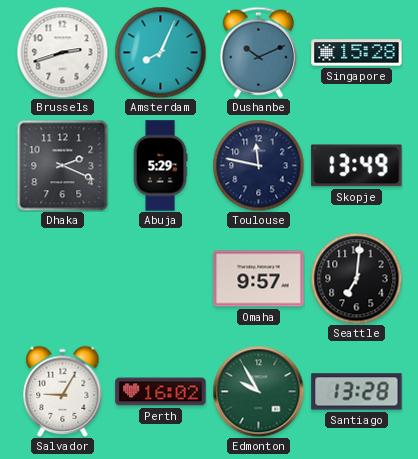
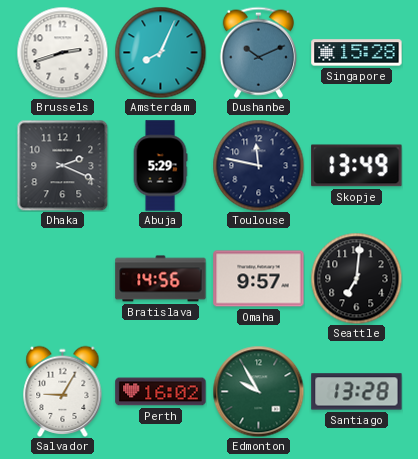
Bratislava: none -> 14:56 (161, 279)
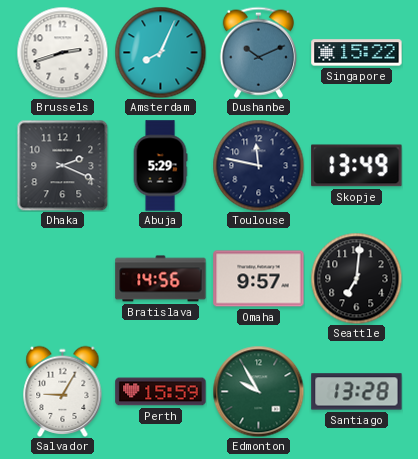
Singapore: 15:28 -> 15:22 (357, 53)
Perth: 16:02 -> 15:59 (161, 392)
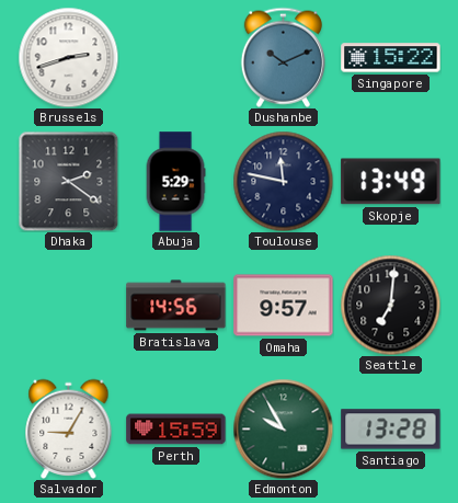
Amsterdam: 8:04 -> none (160, 52)
Dhaka: 2:19 -> 2:21 (68, 181)
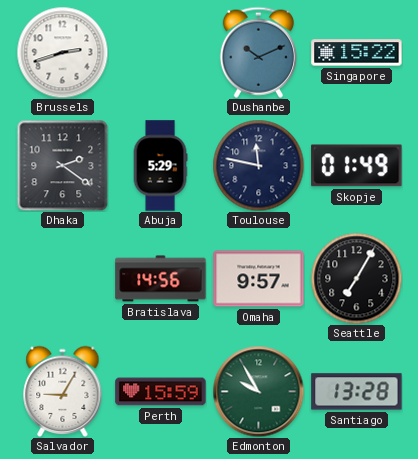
Skopje: 13:49 -> 01:49 (357, 166)
Seattle: 7:01 -> 7:05 (356, 278)
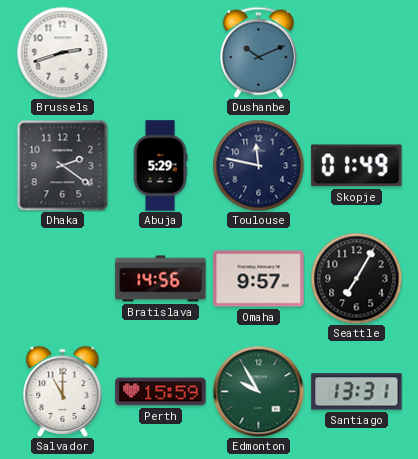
Singapore: 15:22 -> none (357, 53)
Salvador: 9:05 -> 11:00 (63, 391)
Santiago: 13:28 -> 13:31 (357, 392)
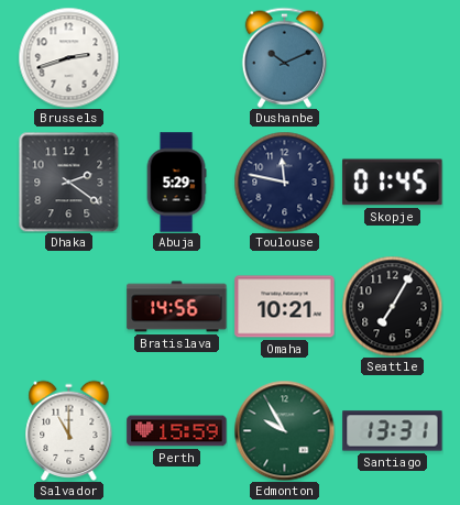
Skopje: 01:49 -> 01:45 (393, 183)
Omaha: 9:57 -> 10:21 (285, 307)
